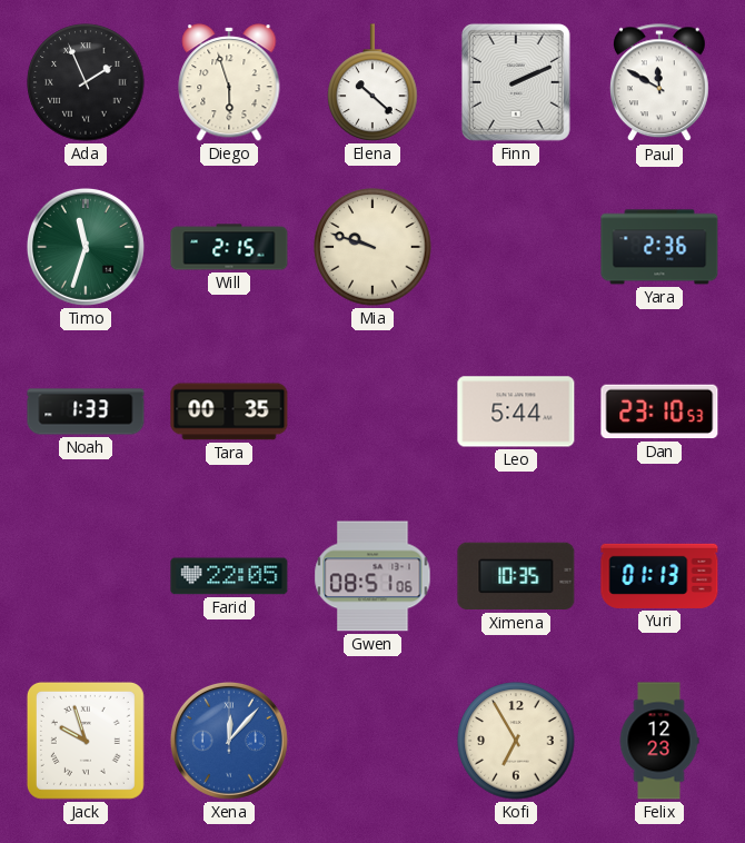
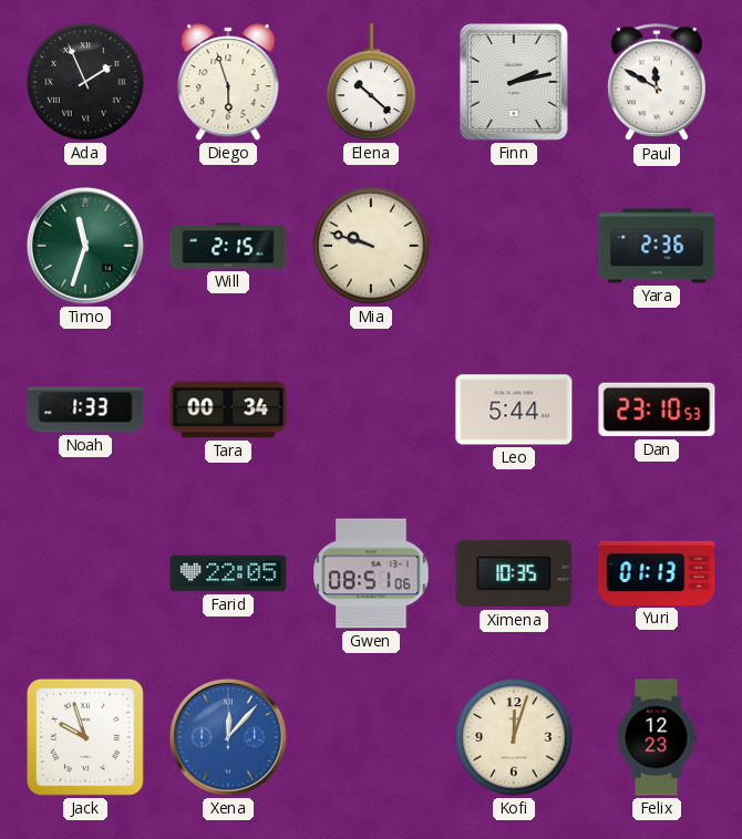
Finn: 2:11 -> 2:13 (514, 82)
Tara: 00:35 -> 00:34 (228, 410)
Kofi: 6:55 -> 12:03 (514, 737)
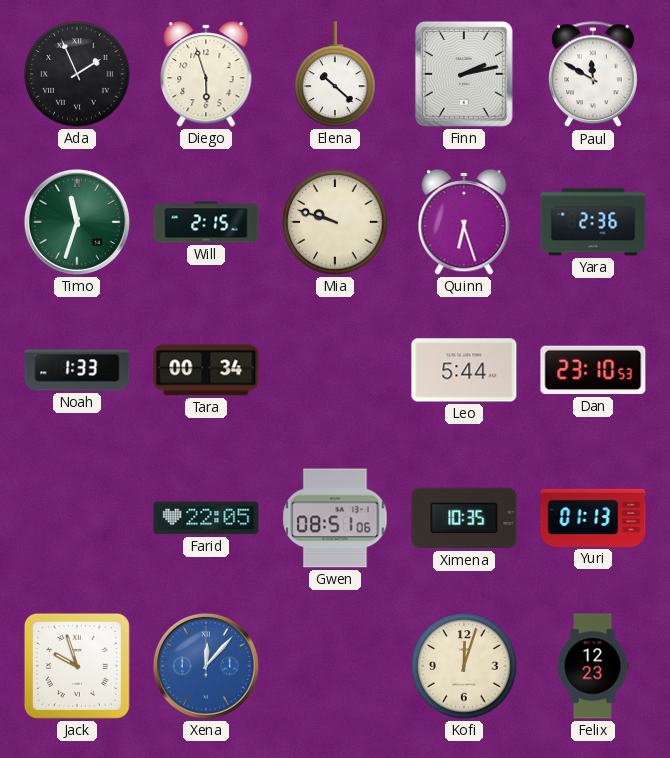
Quinn: none -> 6:27 (464, 222)
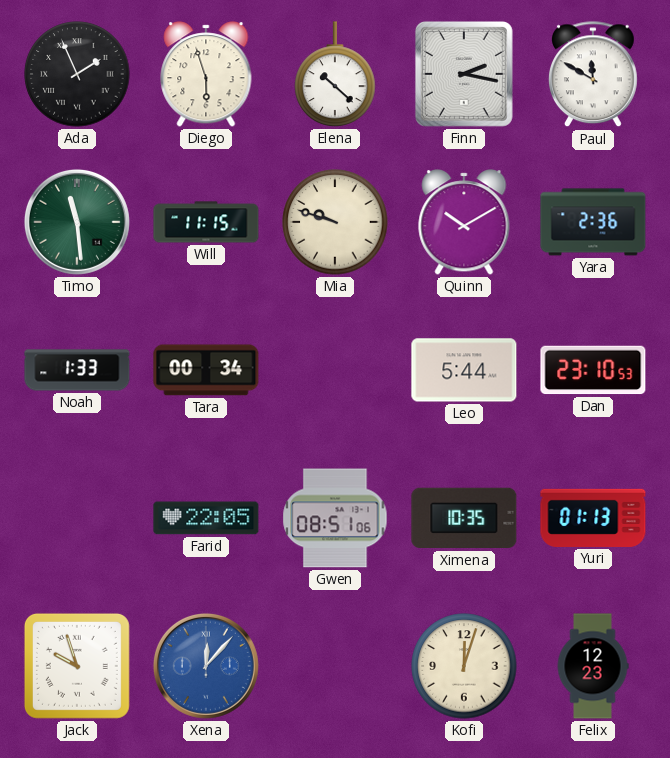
Finn: 2:13 -> 2:17 (464, 74)
Timo: 11:33 -> 11:29 (77, 222)
Will: 2:15 -> 11:15 (206, 222)
Quinn: 6:27 -> 10:10 (464, 222)
